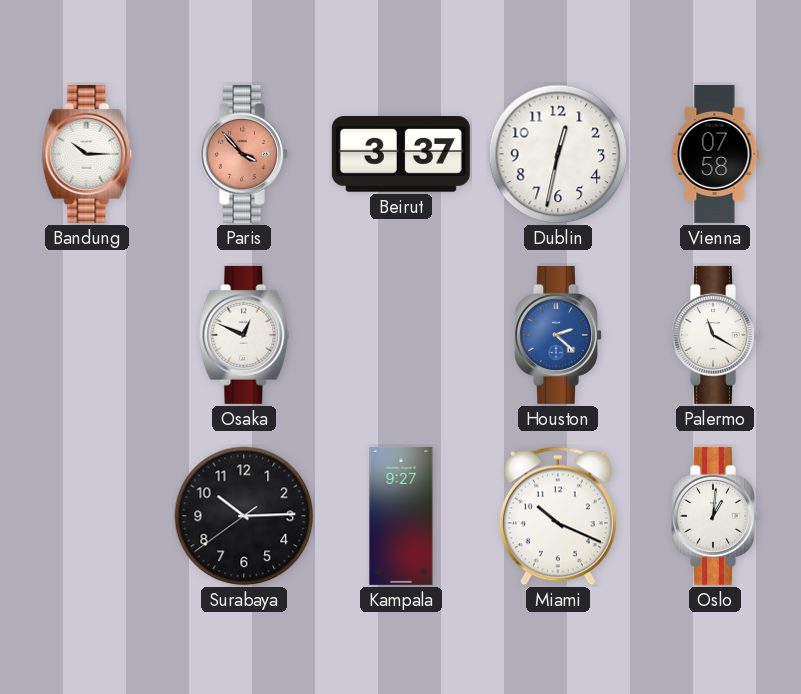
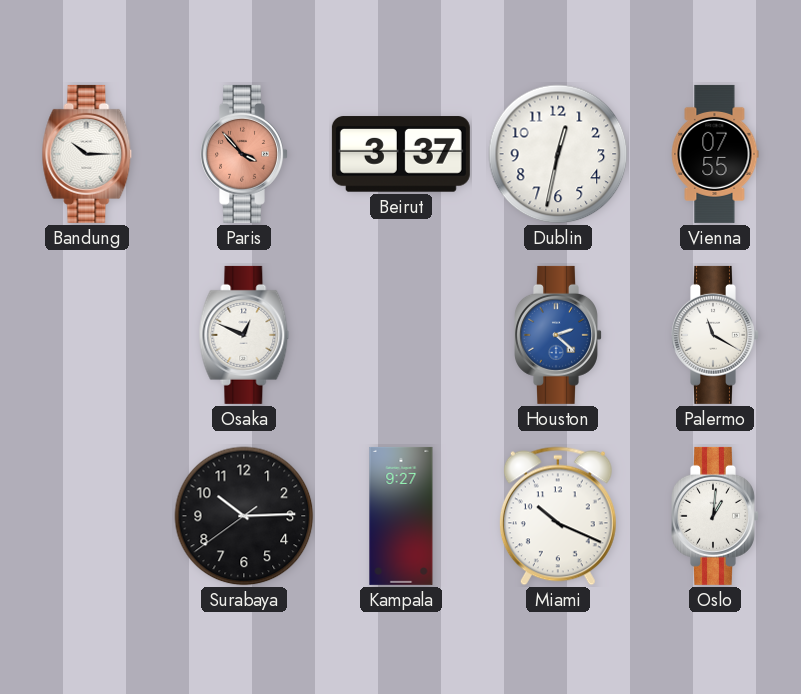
Vienna: 07:58 -> 07:55 (715, 154)
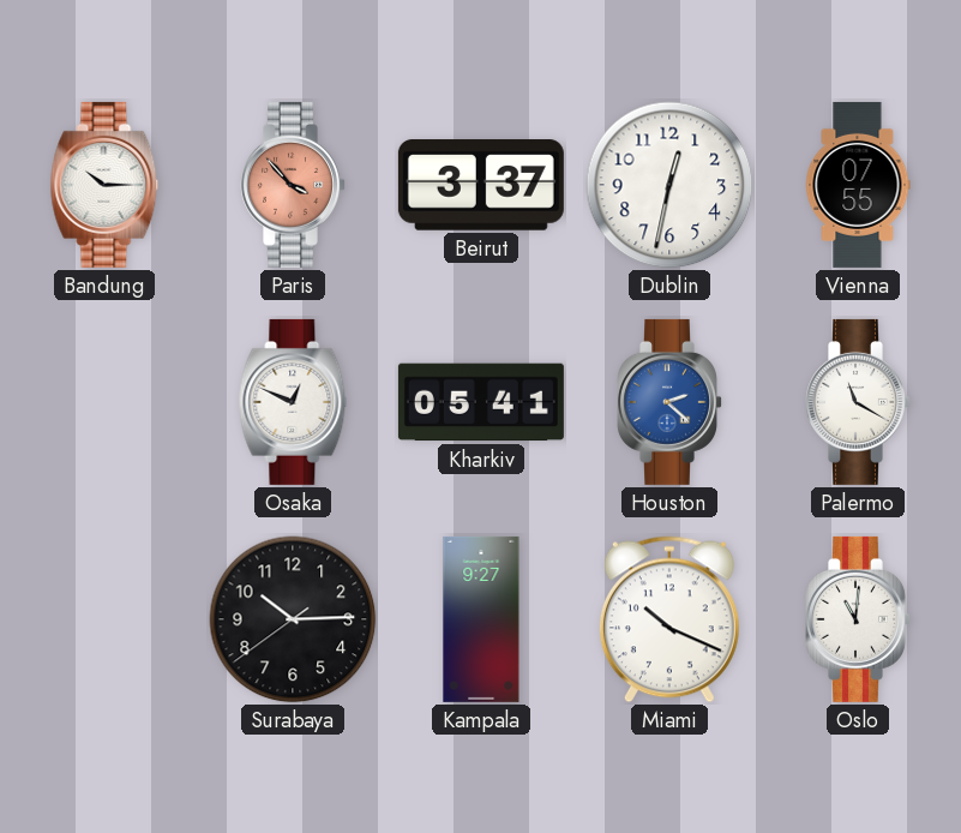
Kharkiv: none -> 05:41 (481, 402)
Oslo: 1:01 -> 11:01 (859, 619)
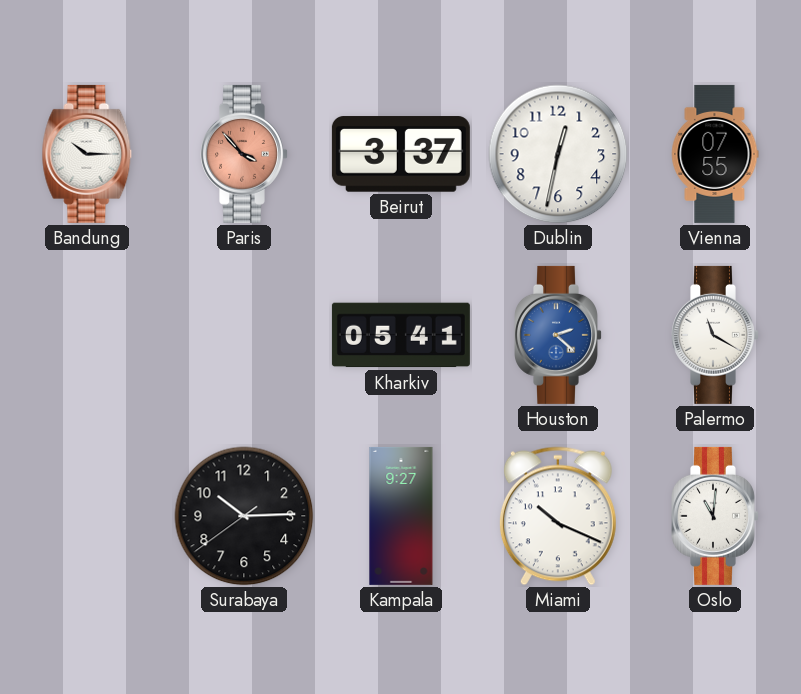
Osaka: 12:49 -> none (293, 402)
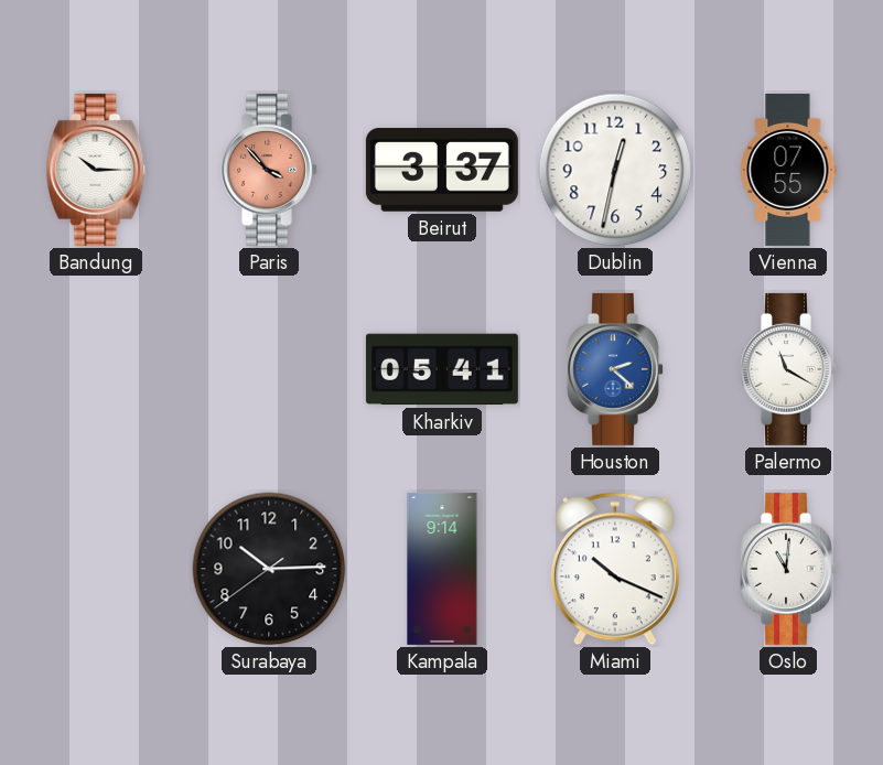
Kampala: 9:27 -> 9:14 (442, 569)
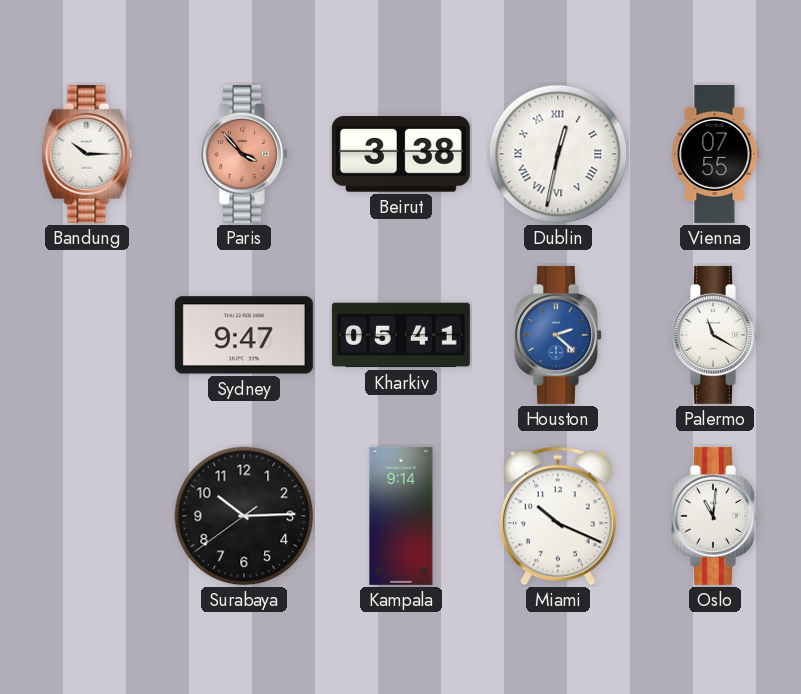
Beirut: 3:37 -> 3:38 (401, 154)
Dublin numerals: Arabic -> Roman (558, 154)
Sydney: none -> 9:47 (244, 335)
